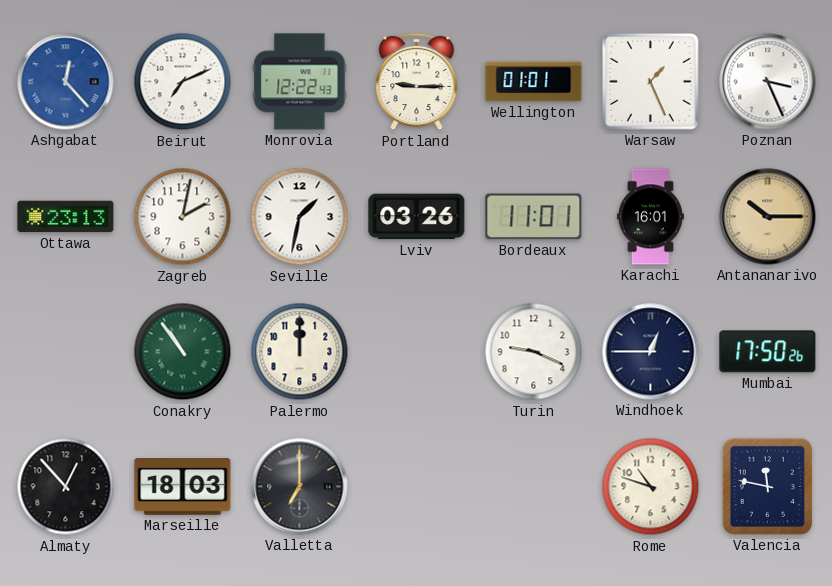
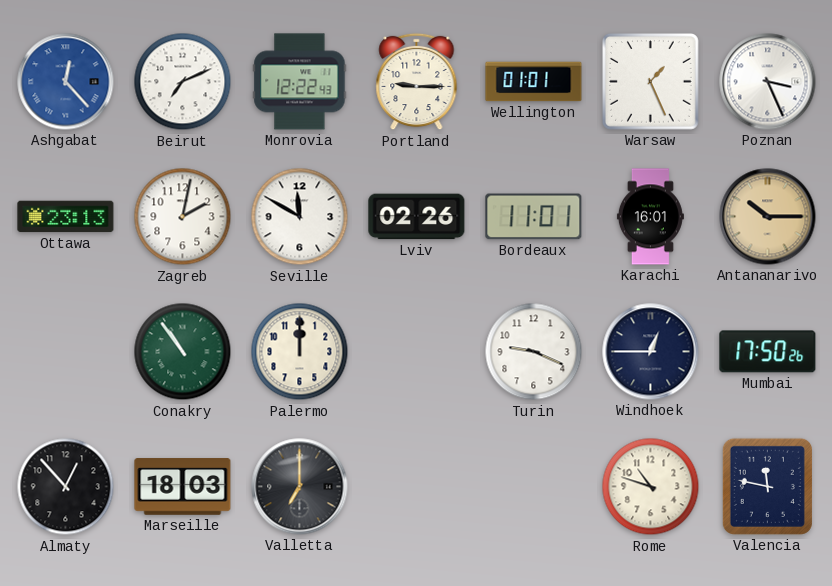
Seville: 1:32 -> 11:50 (300, 217)
Lviv: 03:26 -> 02:26 (417, 217)
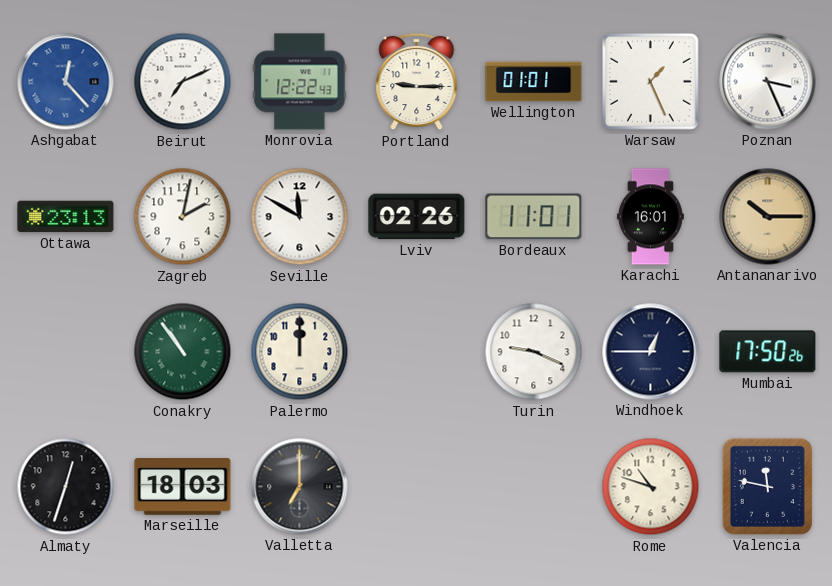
Almaty: 12:53 -> 12:33 (66, 487)
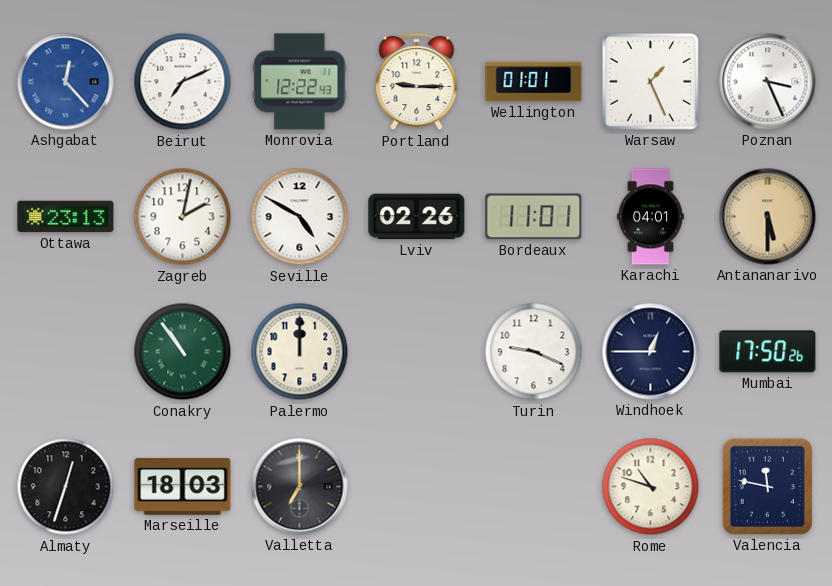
Seville: 11:50 -> 4:50 (300, 217)
Karachi: 16:01 -> 04:01 (650, 217)
Antananarivo: 10:15 -> 5:30 (768, 217)
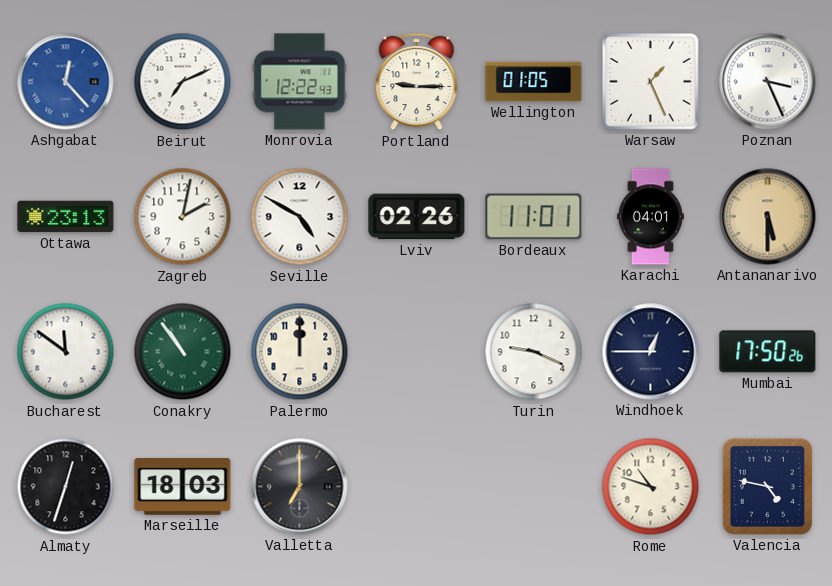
Wellington: 01:01 -> 01:05 (534, 82)
Bucharest: none -> 11:51 (66, 352)
Valencia: 11:47 -> 4:47 (767, 486)
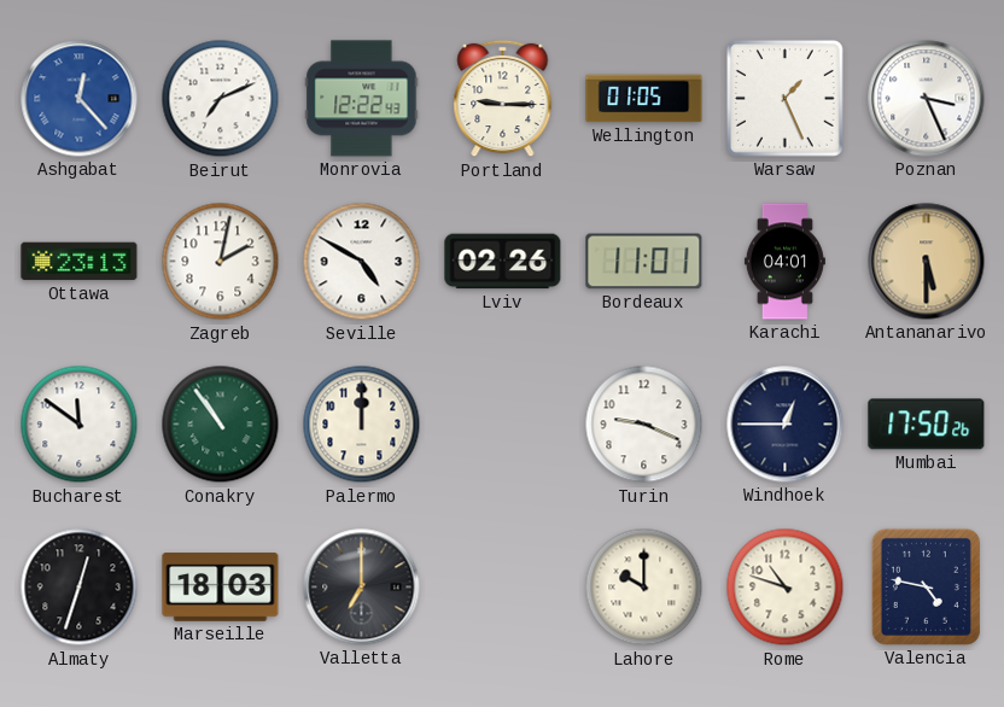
Lahore: none -> 10:00 (644, 588)
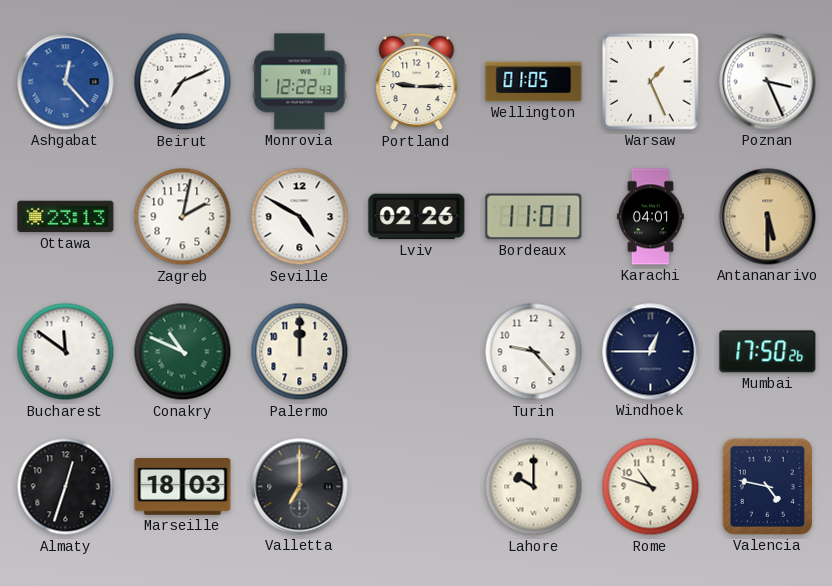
Conakry: 10:54 -> 10:49 (183, 352)
Turin: 9:19 -> 9:23 (534, 352)
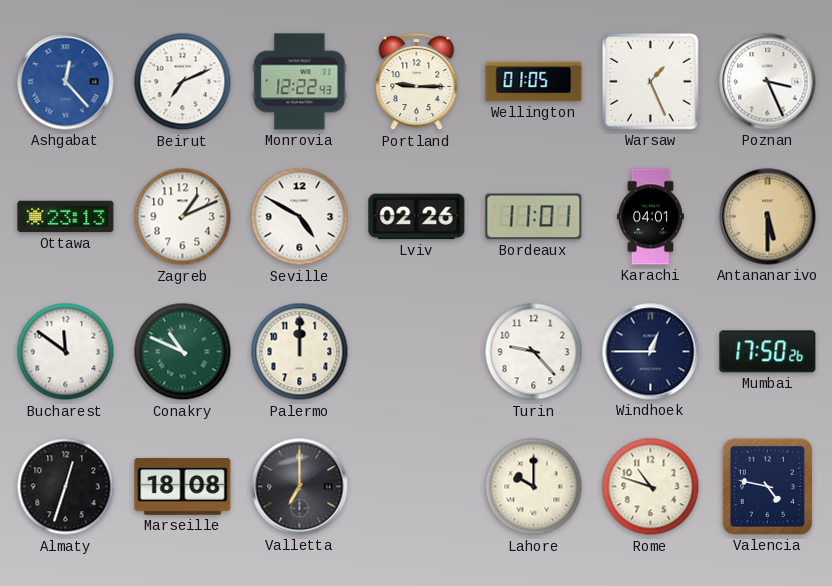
Zagreb: 2:02 -> 1:11 (183, 217)
Marseille: 18:03 -> 18:08 (183, 487)
